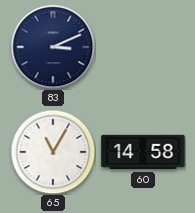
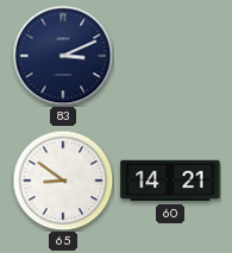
65: 11:05 -> 8:51 (63, 181)
60: 14:58 -> 14:21 (170, 181)
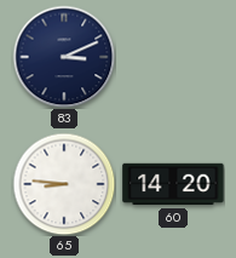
65: 8:51 -> 8:46 (64, 184)
60: 14:21 -> 14:20 (173, 184)
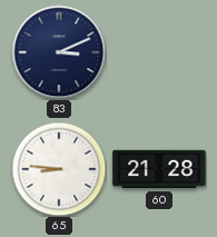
60: 14:20 -> 21:28 (159, 169)
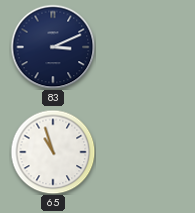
65: 8:46 -> 10:57 (53, 152)
60: 21:28 -> none (159, 169)
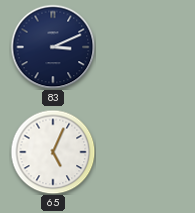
65: 10:57 -> 5:04 (53, 152)
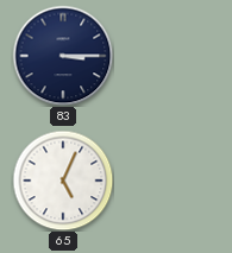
83: 3:11 -> 3:15 (63, 56)
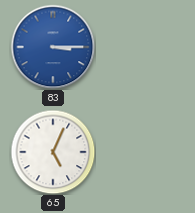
83 dial: navy -> blue (53, 47)
